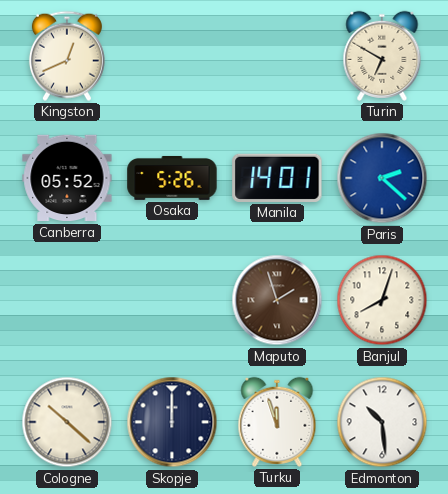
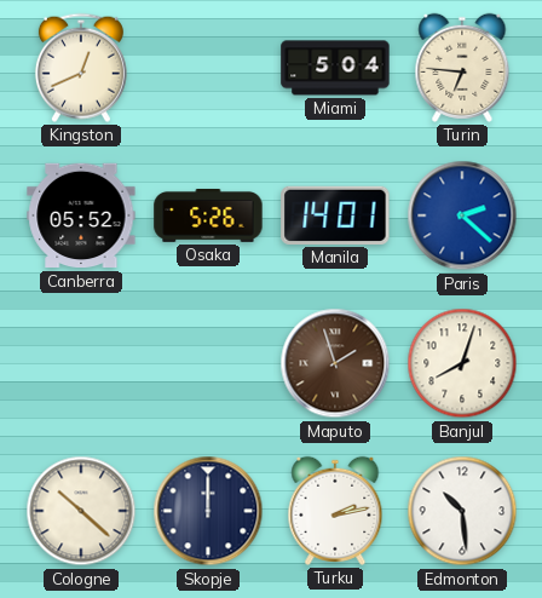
Miami: none -> 5:04 (335, 68)
Turin: 6:50 -> 6:46 (462, 68)
Turku: 11:57 -> 2:13 (335, 511)
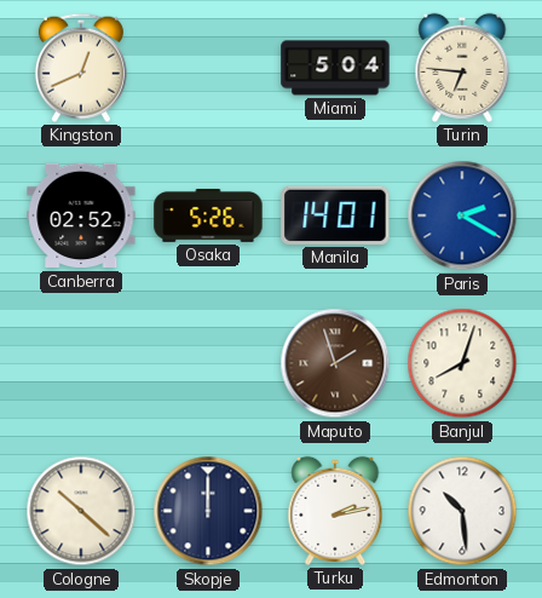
Canberra: 05:52 -> 02:52 (81, 215)
Paris: 2:22 -> 2:20 (462, 215)
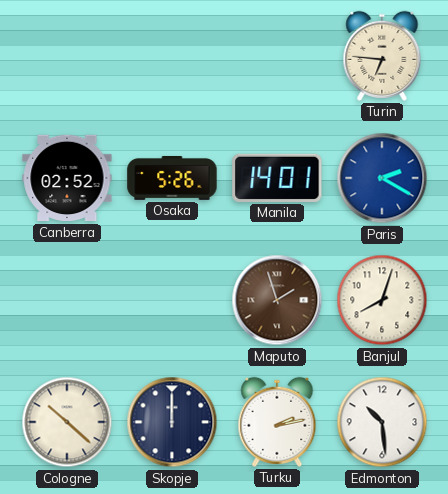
Kingston: 12:41 -> none (81, 68)
Miami: 5:04 -> none (335, 68)
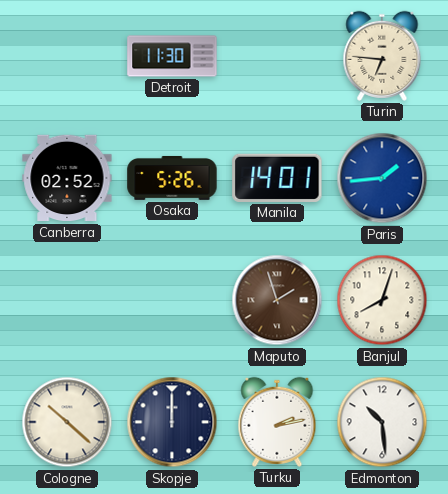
Detroit: none -> 11:30 (172, 56)
Paris: 2:20 -> 1:44 (382, 178)
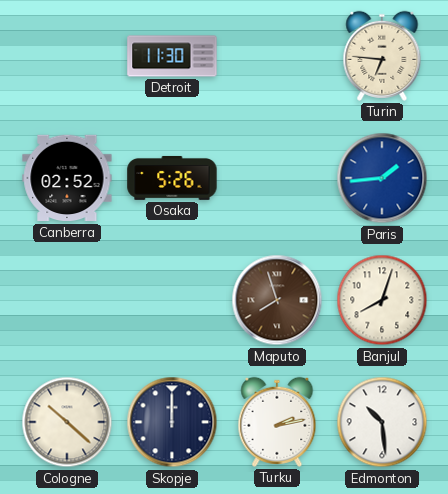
Manila: 14:01 -> none (277, 178)
Maputo: 1:57 -> 7:57 (277, 300)
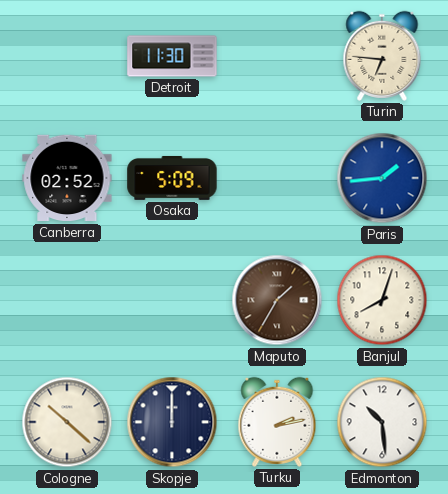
Osaka: 5:26 -> 5:09 (172, 178)
Maputo: 7:57 -> 1:35 (277, 300)
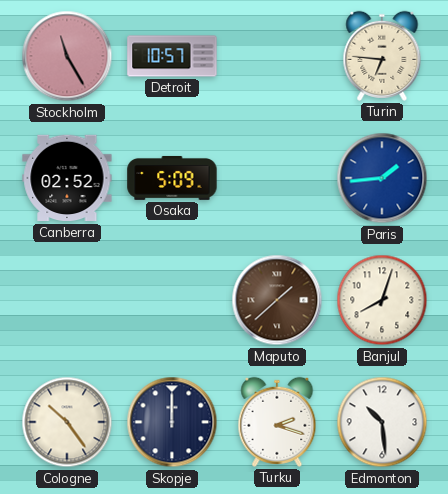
Stockholm: none -> 11:25 (67, 56)
Detroit: 11:30 -> 10:57 (172, 56)
Maputo: 1:35 -> 1:38 (277, 300)
Cologne: 10:22 -> 10:24 (67, 422)
Turku: 2:13 -> 2:18 (277, 422)
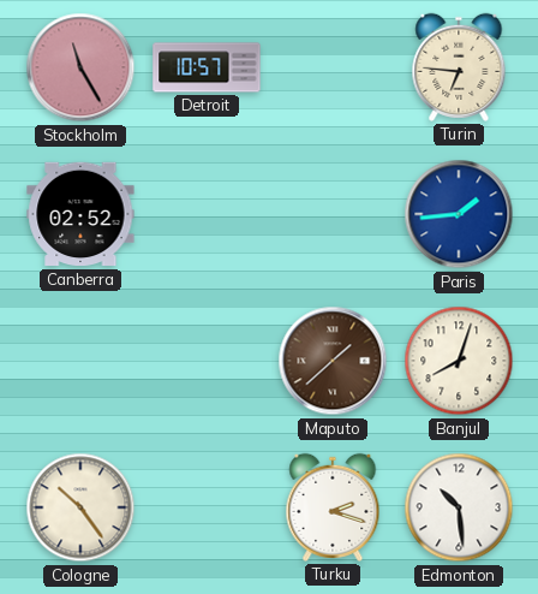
Osaka: 5:09 -> none (172, 178)
Skopje: 12:00 -> none (172, 422)
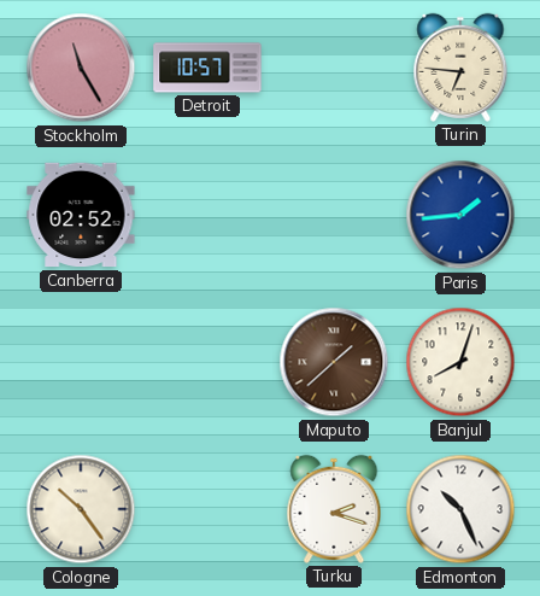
Edmonton: 10:29 -> 10:26 (460, 509)
